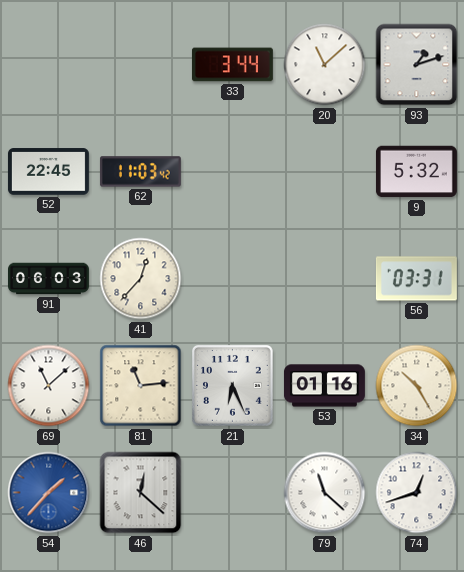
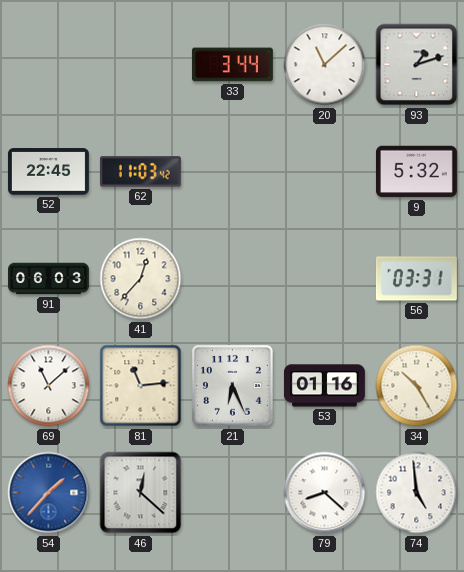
79: 11:22 -> 8:22 (325, 493)
74: 12:42 -> 4:59 (417, 493)
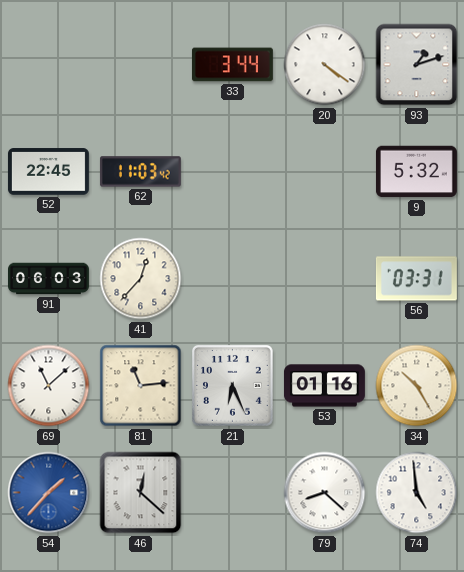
20: 11:08 -> 4:21 (325, 65)
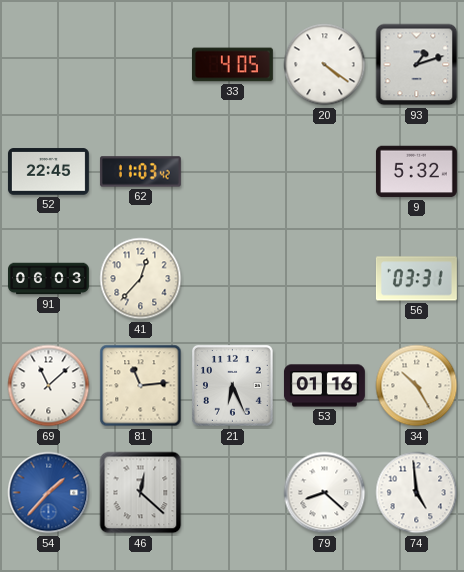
33: 3:44 -> 4:05 (232, 65)
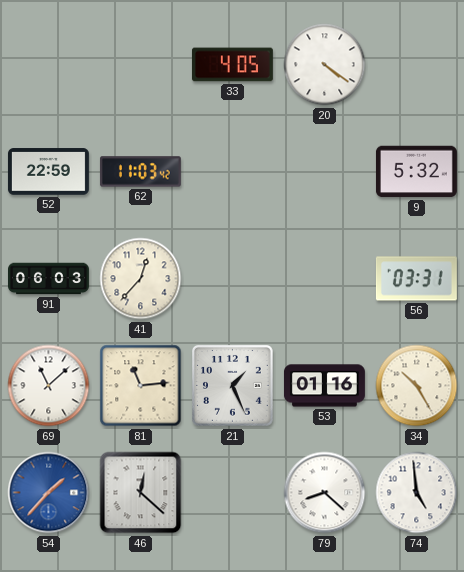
93: 1:12 -> none (417, 65)
52: 22:45 -> 22:59 (48, 172)
21: 6:26 -> 1:26 (233, 386)
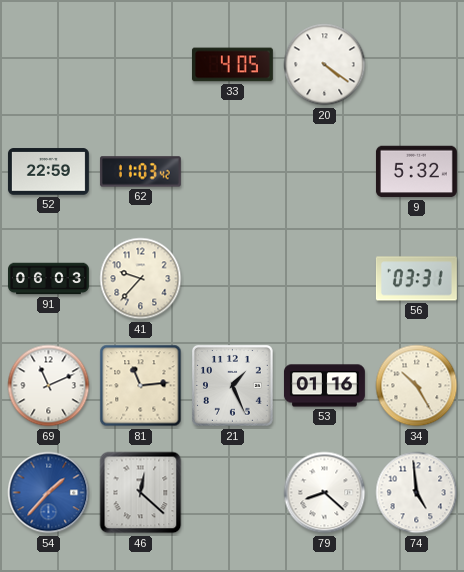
41: 12:37 -> 9:37 (141, 279)
69: 11:08 -> 11:11 (49, 386)
